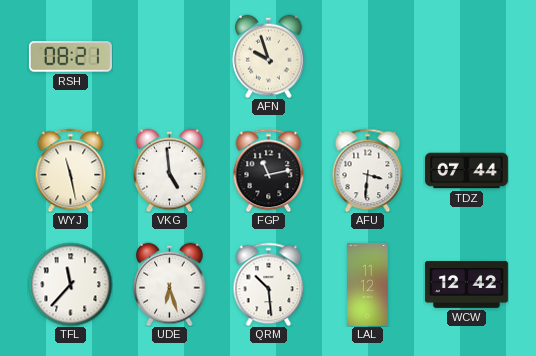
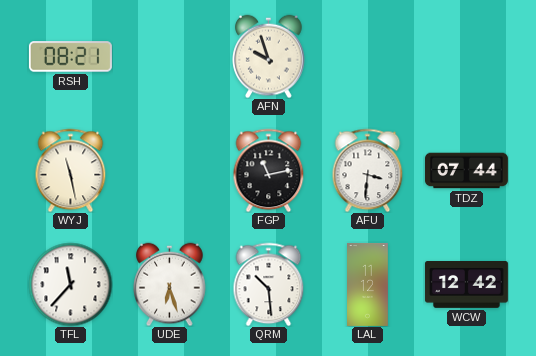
VKG: 4:59 -> none (170, 170)
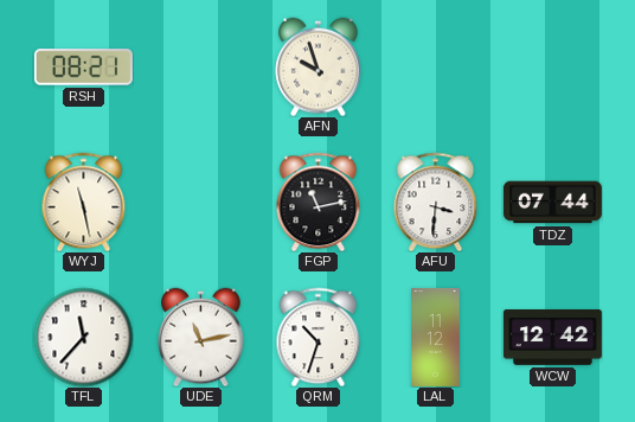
UDE: 6:27 -> 11:13 (201, 337)
QRM: 10:29 -> 10:33 (319, 337)
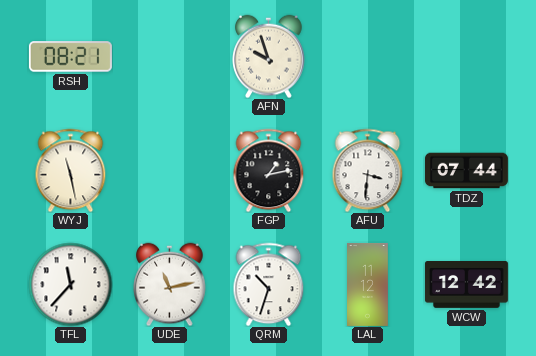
FGP: 11:13 -> 1:13 (269, 170)
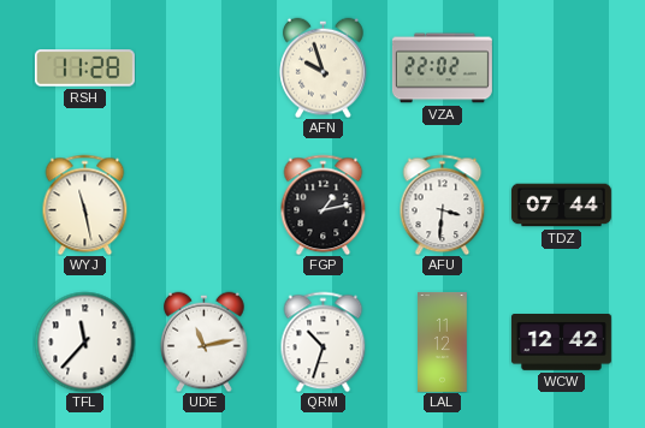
RSH: 08:21 -> 11:28 (84, 69)
VZA: none -> 22:02 (442, 69)
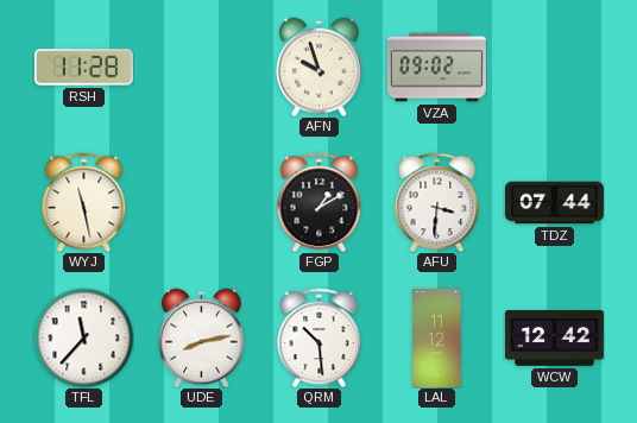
VZA: 22:02 -> 09:02 (436, 68)
FGP: 1:13 -> 1:10 (320, 202)
UDE: 11:13 -> 8:13 (202, 337)
QRM: 10:33 -> 10:29 (320, 337)
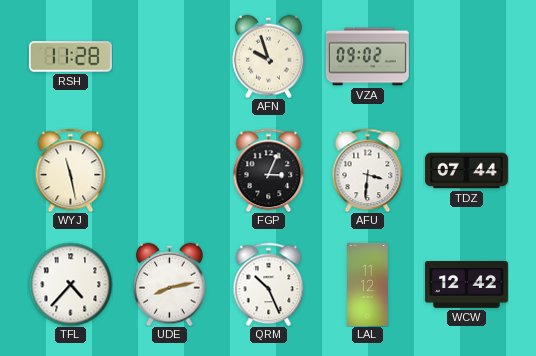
FGP: 1:10 -> 3:04 (269, 170)
TFL: 11:37 -> 4:37 (70, 284)
QRM: 10:29 -> 10:26 (269, 284)
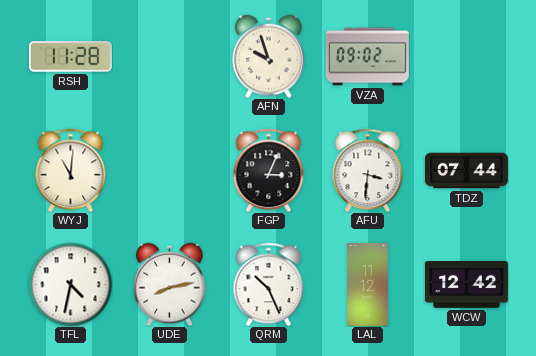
WYJ: 11:28 -> 11:01 (71, 170)
TFL: 4:37 -> 4:32 (70, 284)
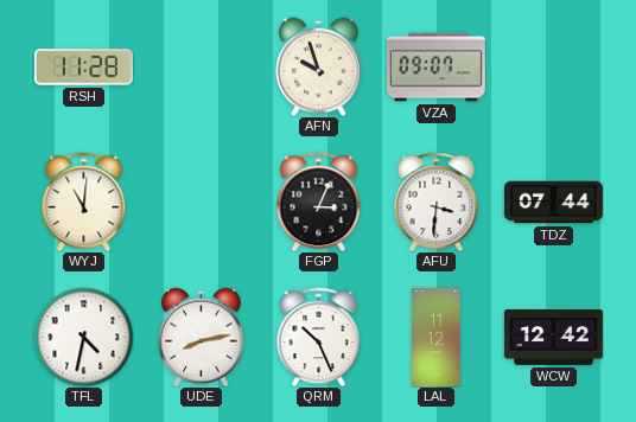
VZA: 09:02 -> 09:07 (435, 68)
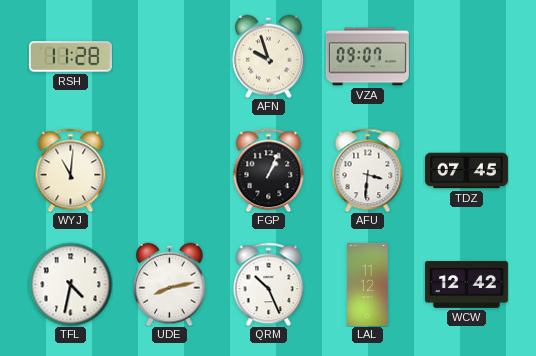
FGP: 3:04 -> 1:04 (269, 170)
TDZ: 07:44 -> 07:45 (466, 171)
